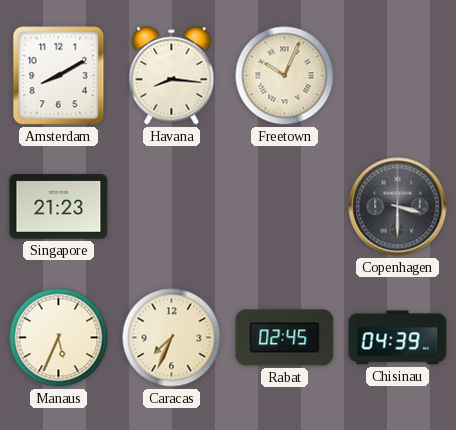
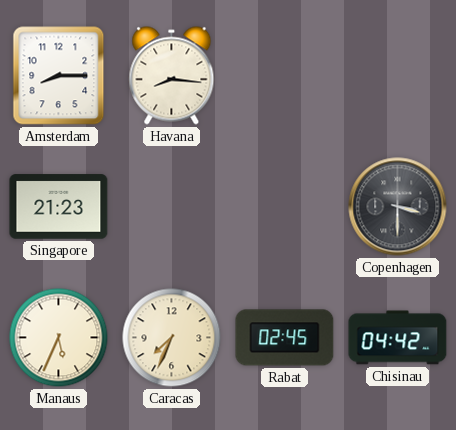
Amsterdam: 8:10 -> 8:15 (59, 76)
Freetown: 10:04 -> none (285, 76)
Chisinau: 04:39 -> 04:42 (398, 338)
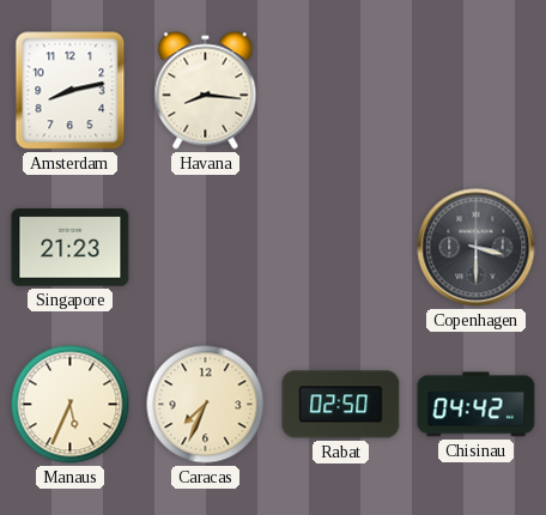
Amsterdam: 8:15 -> 8:13 (71, 91)
Rabat: 02:45 -> 02:50 (341, 405)
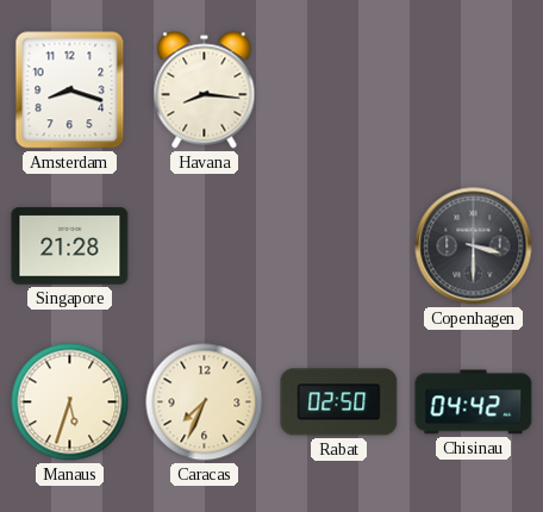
Amsterdam: 8:13 -> 8:18 (70, 90)
Singapore: 21:23 -> 21:28 (70, 246)
Manaus: 5:34 -> 5:33 (70, 402)
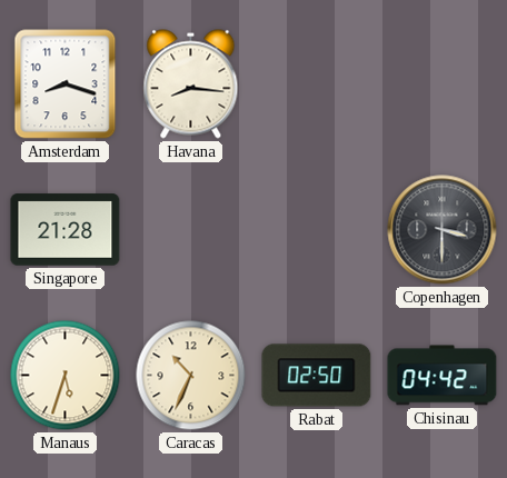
Caracas: 7:34 -> 10:34 (191, 376)
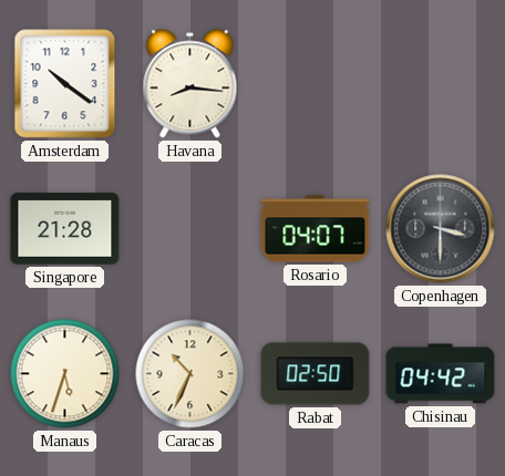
Amsterdam: 8:18 -> 10:21 (65, 84)
Rosario: none -> 04:07 (316, 229)
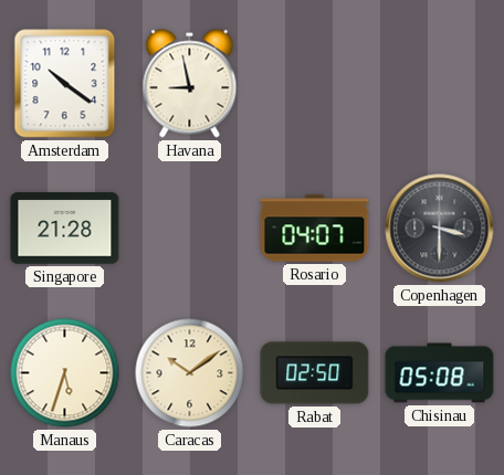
Havana: 8:16 -> 8:58 (190, 84)
Caracas: 10:34 -> 10:09 (190, 373)
Chisinau: 04:42 -> 05:08 (440, 373)
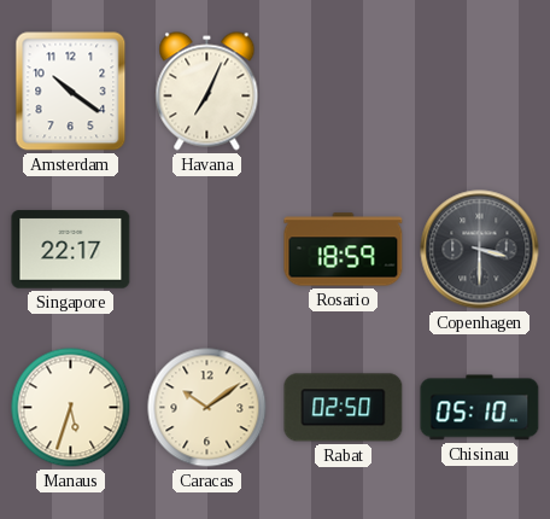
Havana: 8:58 -> 7:04 (207, 92)
Singapore: 21:28 -> 22:17 (71, 250)
Rosario: 04:07 -> 18:59 (344, 250)
Chisinau: 05:08 -> 05:10 (480, 408)
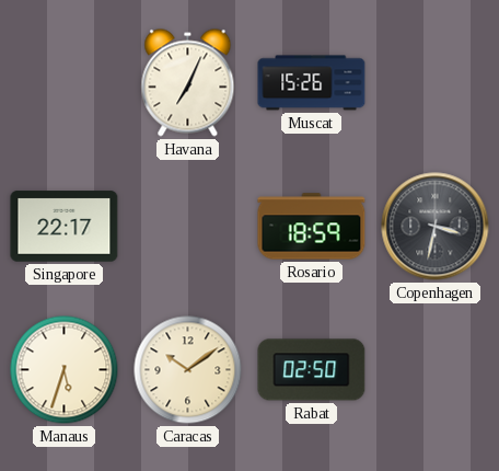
Amsterdam: 10:21 -> none (71, 92)
Muscat: none -> 15:26 (312, 83)
Copenhagen: 3:30 -> 3:32 (436, 227)
Chisinau: 05:10 -> none (480, 408)
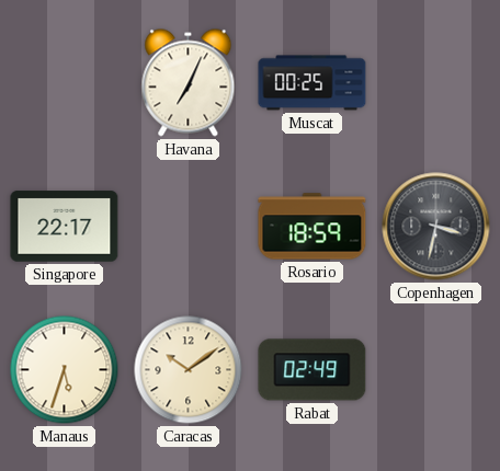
Muscat: 15:26 -> 00:25 (312, 83)
Rabat: 02:50 -> 02:49 (312, 370)
